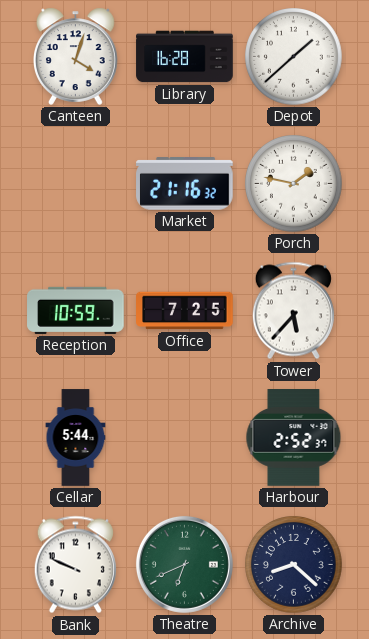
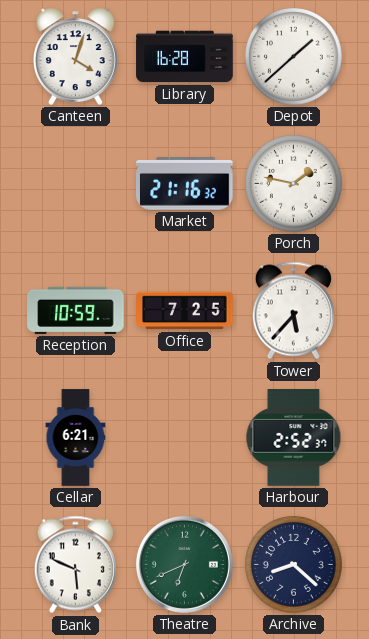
Cellar: 5:44 -> 6:21 (76, 438)
Bank: 9:49 -> 5:49 (75, 565)
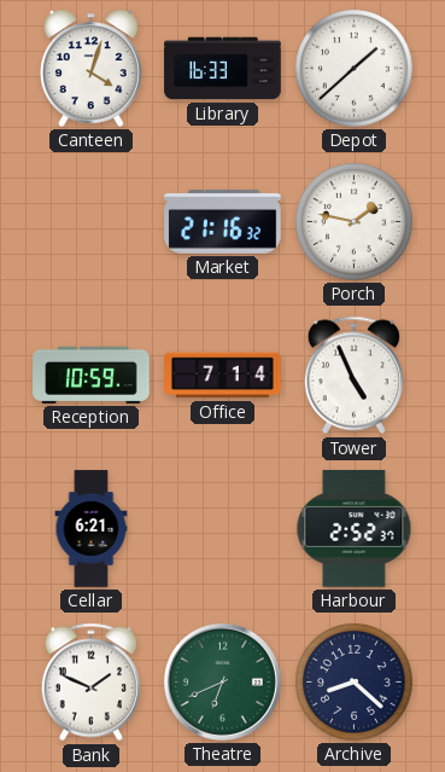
Library: 16:28 -> 16:33 (223, 69)
Office: 7:25 -> 7:14 (223, 376)
Tower: 5:37 -> 4:56 (353, 376)
Bank: 5:49 -> 1:49 (90, 683)
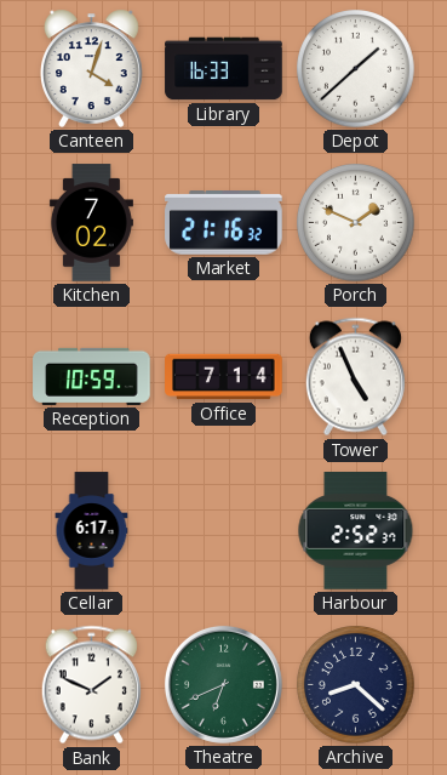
Kitchen: none -> 7:02 (91, 223)
Porch: 1:47 -> 1:49 (356, 223)
Cellar: 6:21 -> 6:17 (92, 531)
